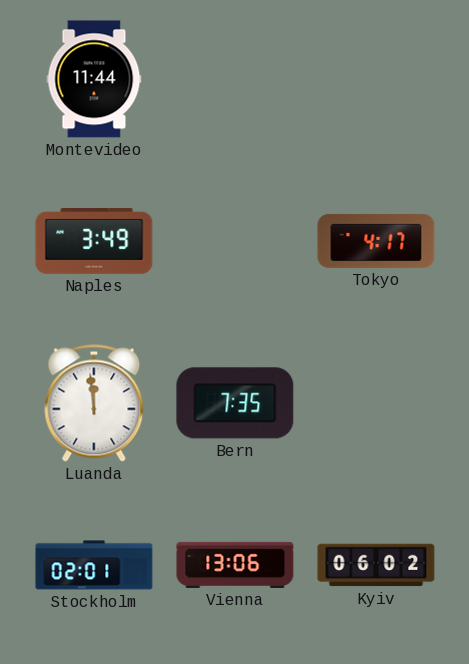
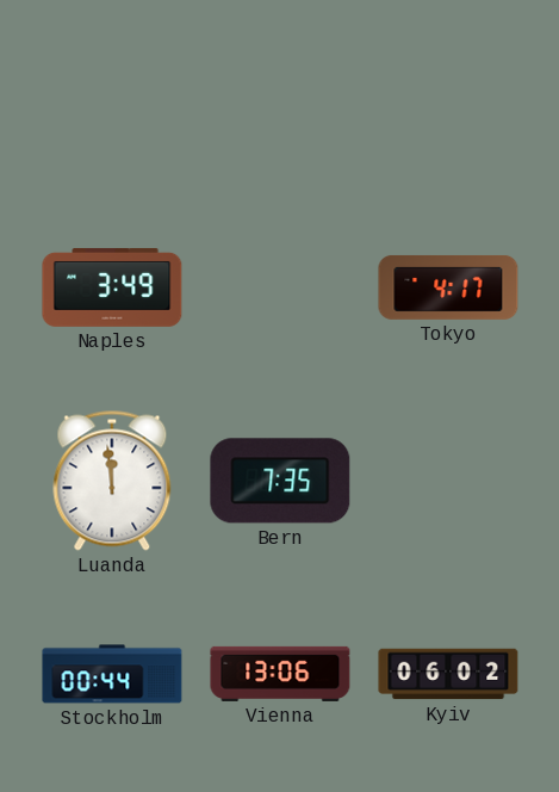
Montevideo: 11:44 -> none (94, 79)
Stockholm: 02:01 -> 00:44 (112, 674)
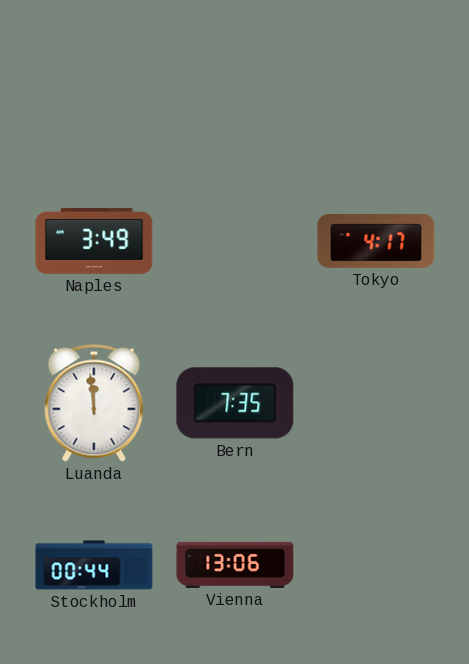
Kyiv: 06:02 -> none (448, 674)
